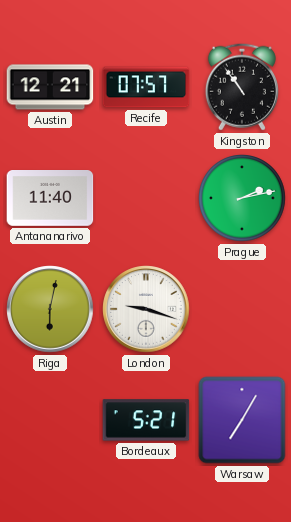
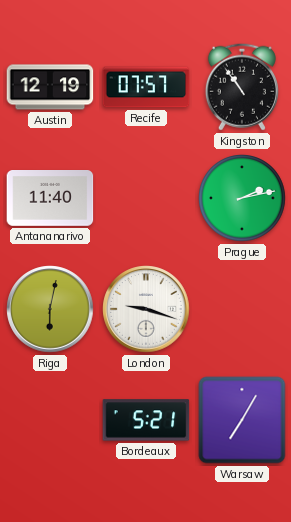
Austin: 12:21 -> 12:19 (50, 87)
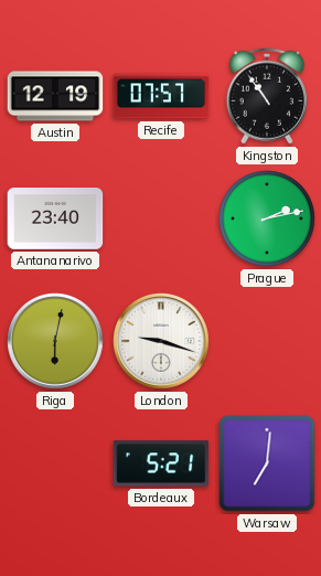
Antananarivo: 11:40 -> 23:40 (55, 220)
Warsaw: 7:05 -> 7:01 (267, 463)
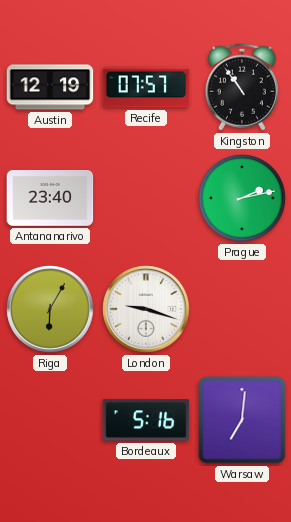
Riga: 6:02 -> 6:05 (50, 309)
Bordeaux: 5:21 -> 5:16 (146, 420)
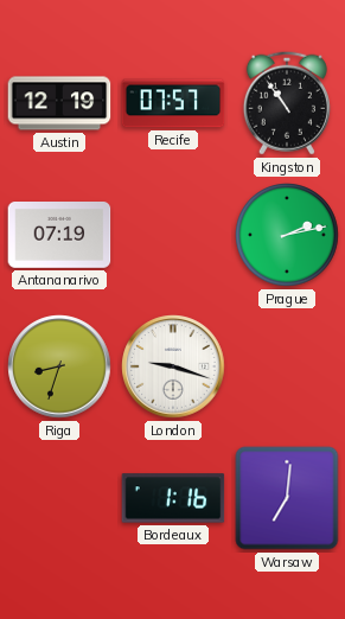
Antananarivo: 23:40 -> 07:19 (59, 236)
Riga: 6:05 -> 8:33 (59, 366)
Bordeaux: 5:16 -> 1:16 (173, 498)
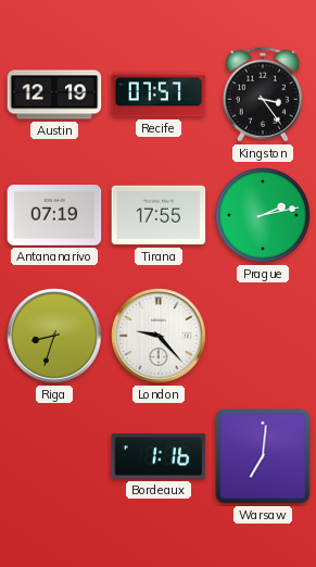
Kingston: 10:54 -> 3:24 (263, 94)
Tirana: none -> 17:55 (159, 215)
London: 9:18 -> 9:23 (159, 336)
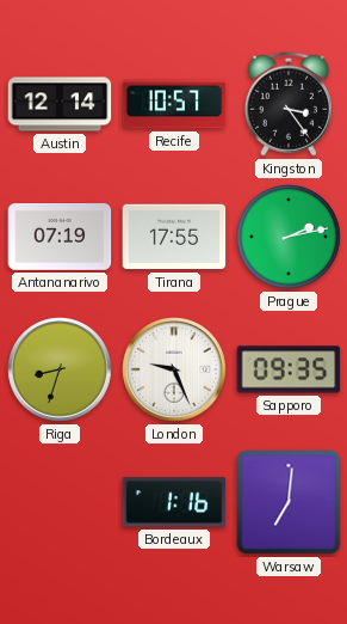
Austin: 12:19 -> 12:14 (60, 104)
Recife: 07:57 -> 10:57 (174, 104)
London: 9:23 -> 9:26 (174, 369)
Sapporo: none -> 09:35 (289, 369)
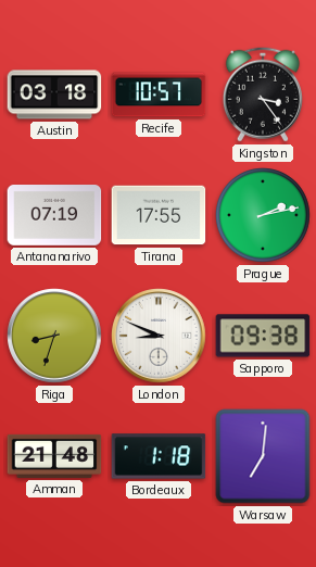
Austin: 12:14 -> 03:18 (54, 94)
London: 9:26 -> 8:49 (159, 336)
Sapporo: 09:35 -> 09:38 (263, 336)
Amman: none -> 21:48 (54, 456)
Bordeaux: 1:16 -> 1:18 (159, 456)
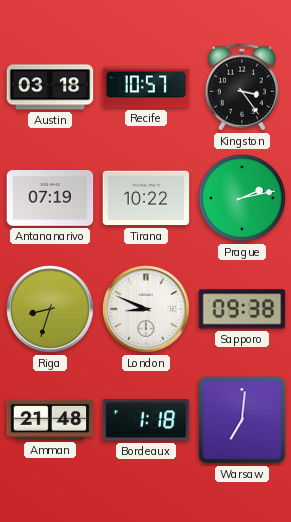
Tirana: 17:55 -> 10:22 (146, 198)
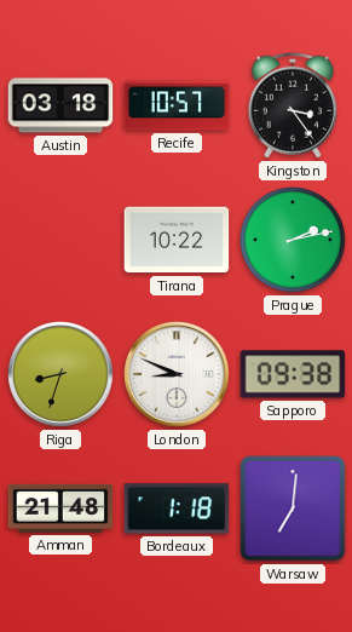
Antananarivo: 07:19 -> none (50, 199)
